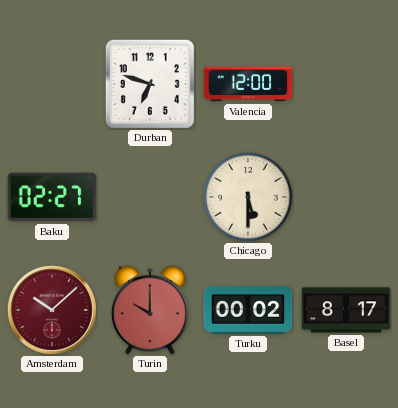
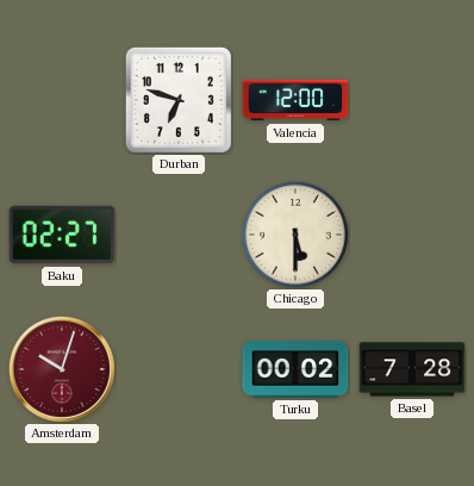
Amsterdam: 10:08 -> 10:03 (62, 369)
Turin: 10:00 -> none (150, 310)
Basel: 8:17 -> 7:28 (412, 369)
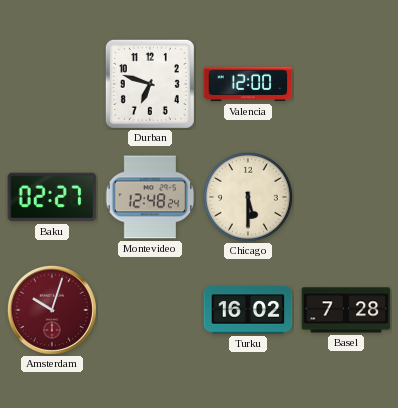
Montevideo: none -> 12:48 (150, 197)
Turku: 00:02 -> 16:02 (248, 310)
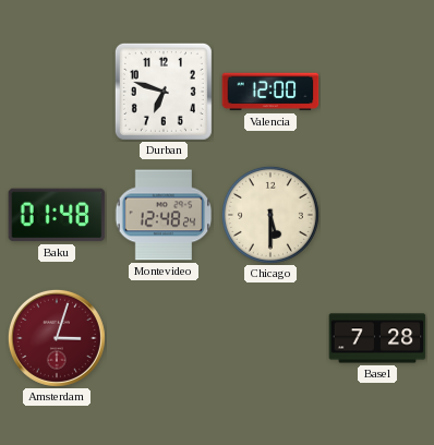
Baku: 02:27 -> 01:48 (57, 215)
Amsterdam: 10:03 -> 3:03 (57, 338)
Turku: 16:02 -> none (248, 310)
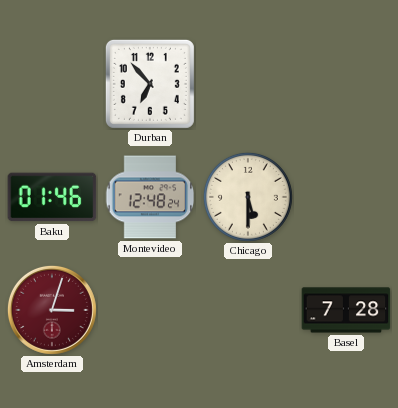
Durban: 6:48 -> 6:53 (150, 84)
Valencia: 12:00 -> none (270, 92)
Baku: 01:48 -> 01:46 (52, 197)
